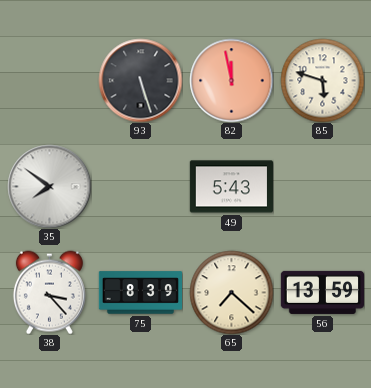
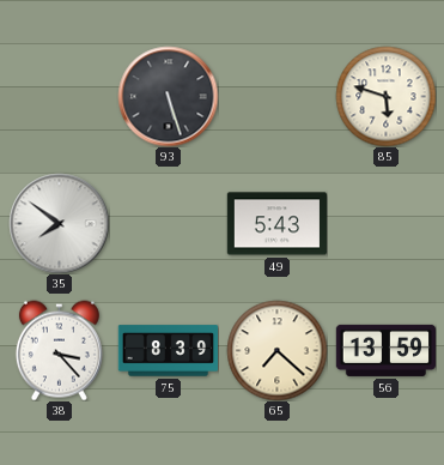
82: 11:58 -> none (231, 80)
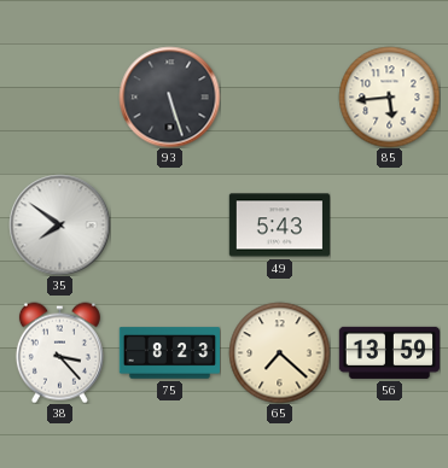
85: 5:48 -> 5:44 (389, 96)
75: 8:39 -> 8:23 (169, 353)
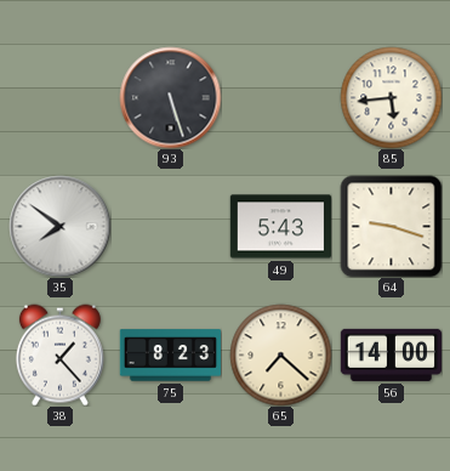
64: none -> 9:18 (391, 226)
38: 3:23 -> 1:23 (59, 354)
56: 13:59 -> 14:00 (391, 354)
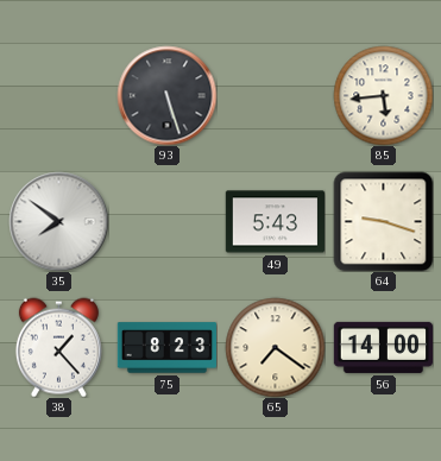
65: 7:22 -> 7:21 (275, 347)
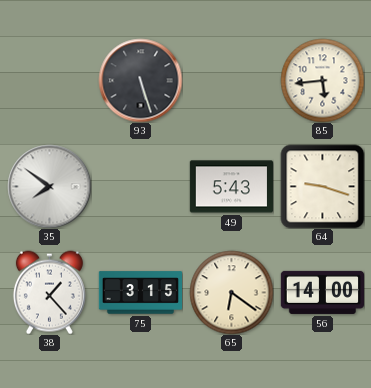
75: 8:23 -> 3:15 (140, 293)
65: 7:21 -> 6:21 (231, 292)
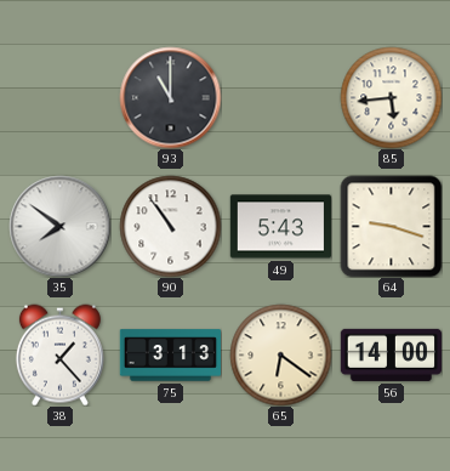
93: 5:27 -> 11:00 (170, 97)
90: none -> 10:54 (170, 226)
75: 3:15 -> 3:13 (170, 356)
